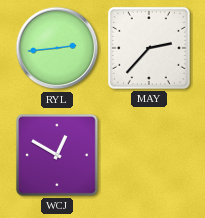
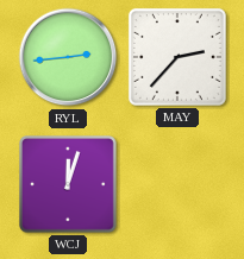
WCJ: 12:50 -> 12:03 (68, 184)
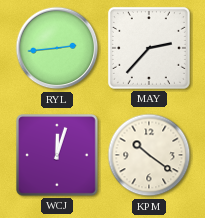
KPM: none -> 10:21 (149, 155)
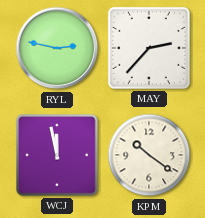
RYL: 2:44 -> 2:47 (57, 48)
WCJ: 12:03 -> 11:58 (57, 155)
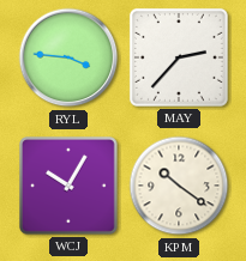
RYL: 2:47 -> 3:46 (68, 57)
WCJ: 11:58 -> 10:05 (68, 186)
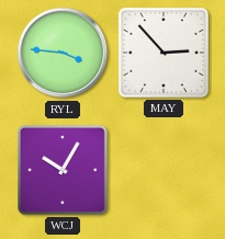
MAY: 2:37 -> 2:53 (164, 53)
KPM: 10:21 -> none (179, 186)
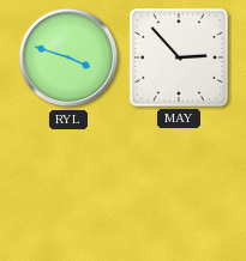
RYL: 3:46 -> 3:48 (68, 57)
WCJ: 10:05 -> none (63, 170)
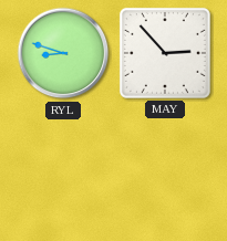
RYL: 3:48 -> 8:48 (63, 53)
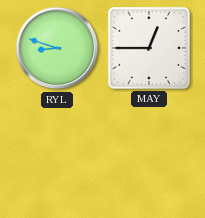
MAY: 2:53 -> 12:45 (149, 48)
